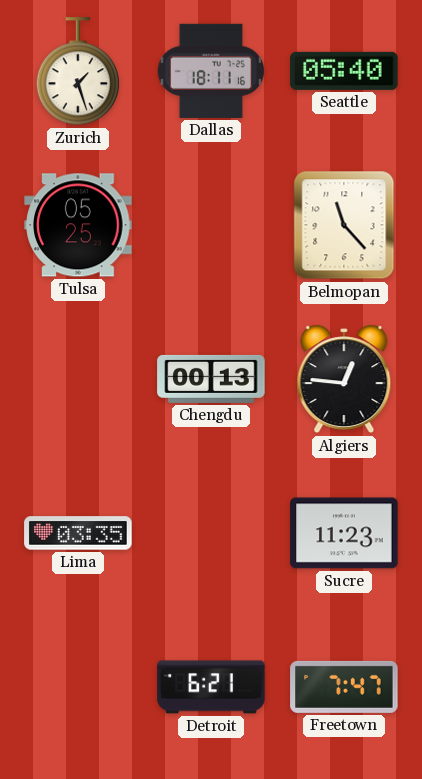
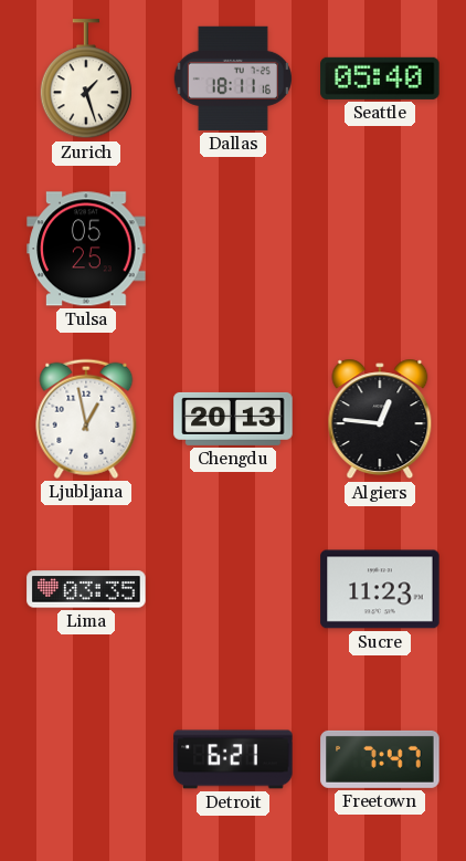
Belmopan: 11:23 -> none (344, 225)
Ljubljana: none -> 12:58 (86, 419)
Chengdu: 00:13 -> 20:13 (233, 419)
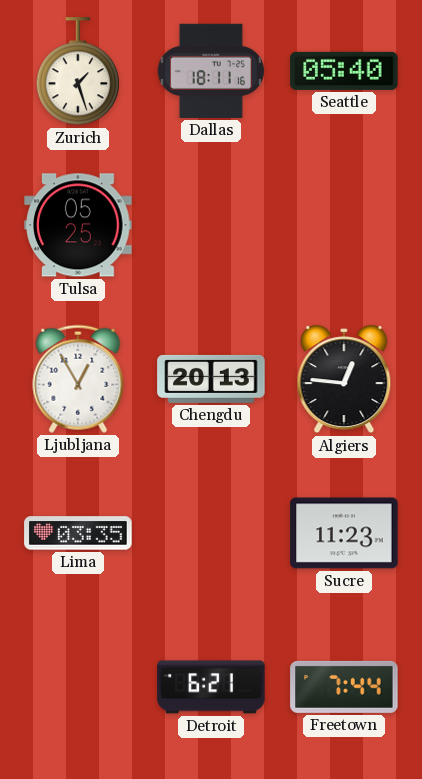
Ljubljana: 12:58 -> 12:55 (78, 379)
Freetown: 7:47 -> 7:44 (344, 687)
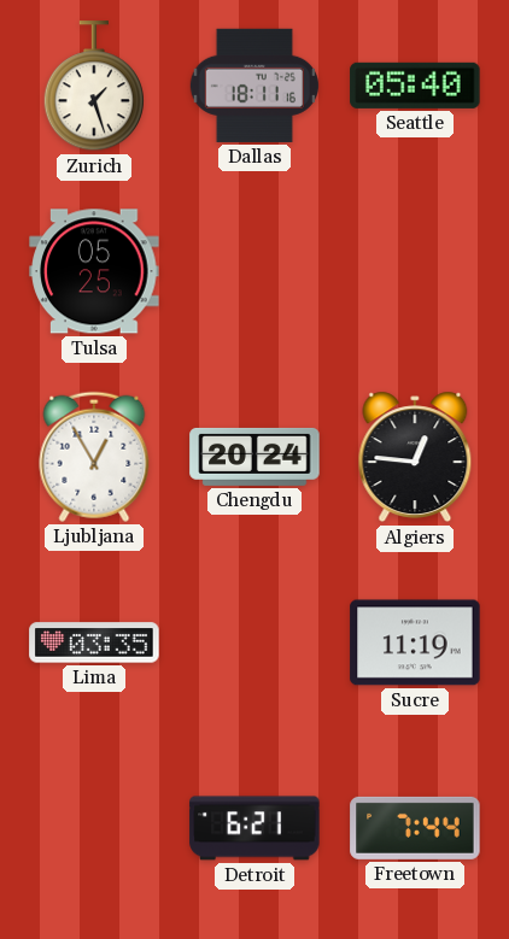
Chengdu: 20:13 -> 20:24 (255, 457)
Sucre: 11:23 -> 11:19 (415, 642)
